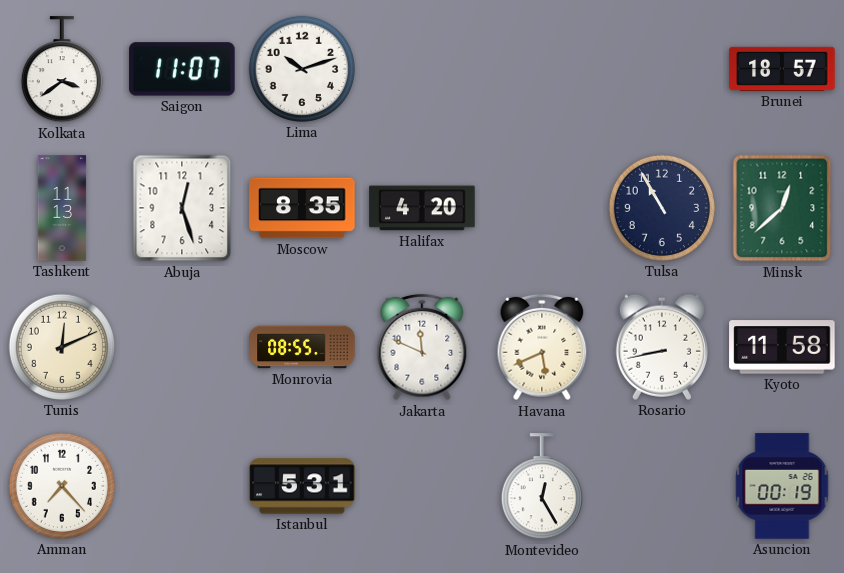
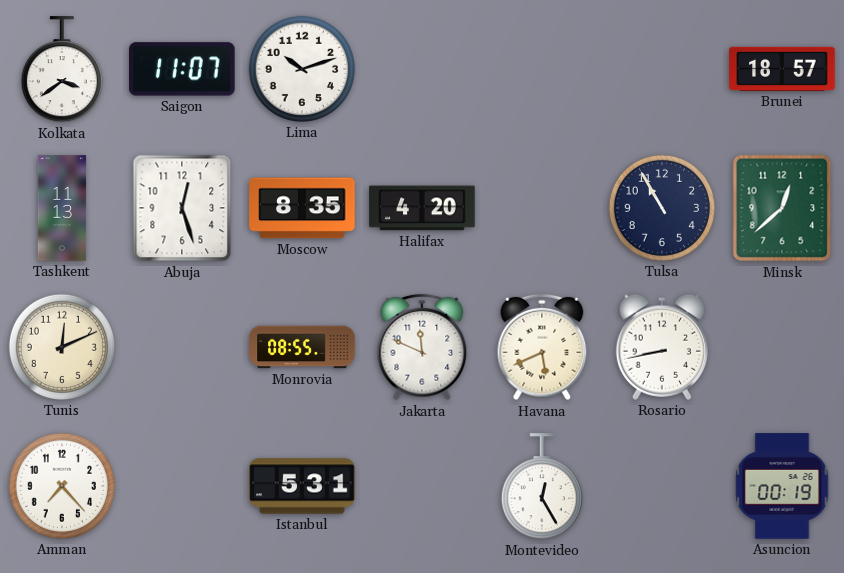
Kyoto: 11:58 -> none (782, 347)
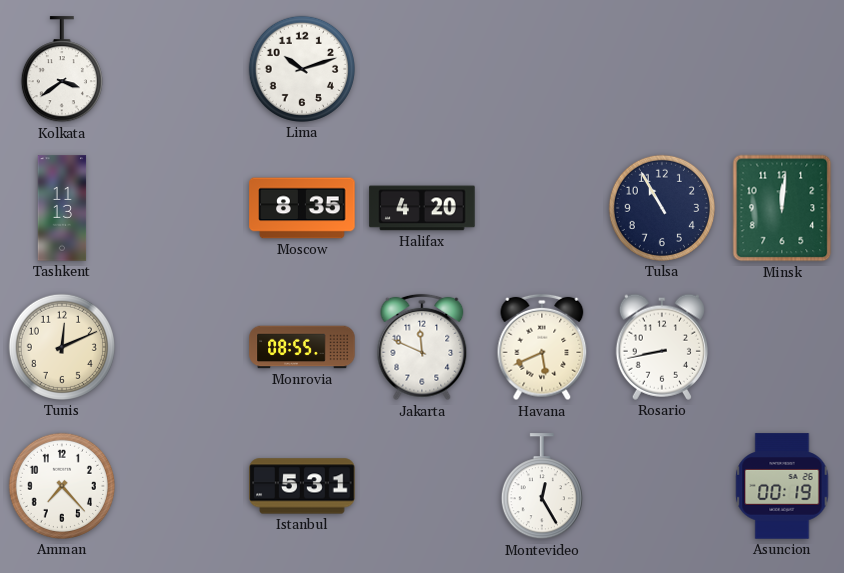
Saigon: 11:07 -> none (182, 69)
Brunei: 18:57 -> none (782, 69)
Abuja: 12:27 -> none (182, 208)
Minsk: 12:38 -> 12:01 (782, 208)
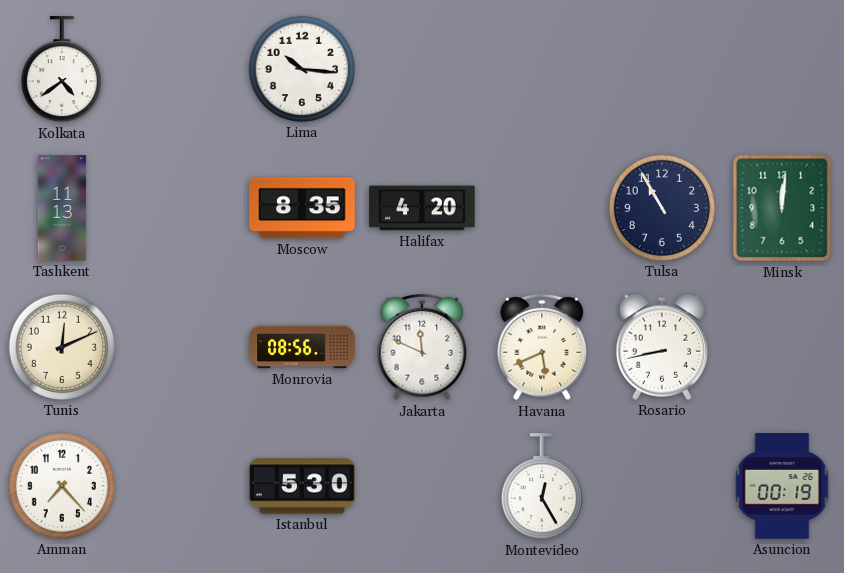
Kolkata: 3:39 -> 4:39 (62, 70)
Lima: 10:12 -> 10:16 (302, 69)
Monrovia: 08:55 -> 08:56 (302, 347)
Istanbul: 5:31 -> 5:30 (302, 486)
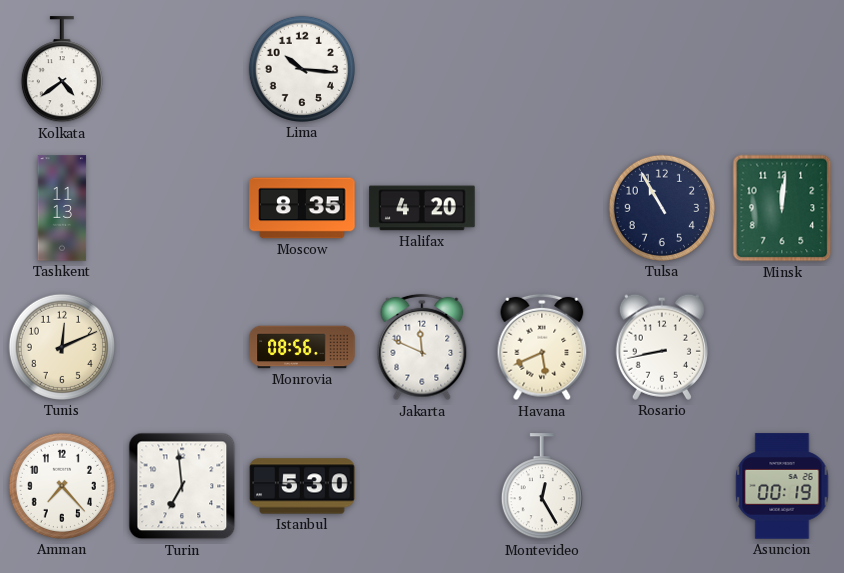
Turin: none -> 6:59 (182, 486)
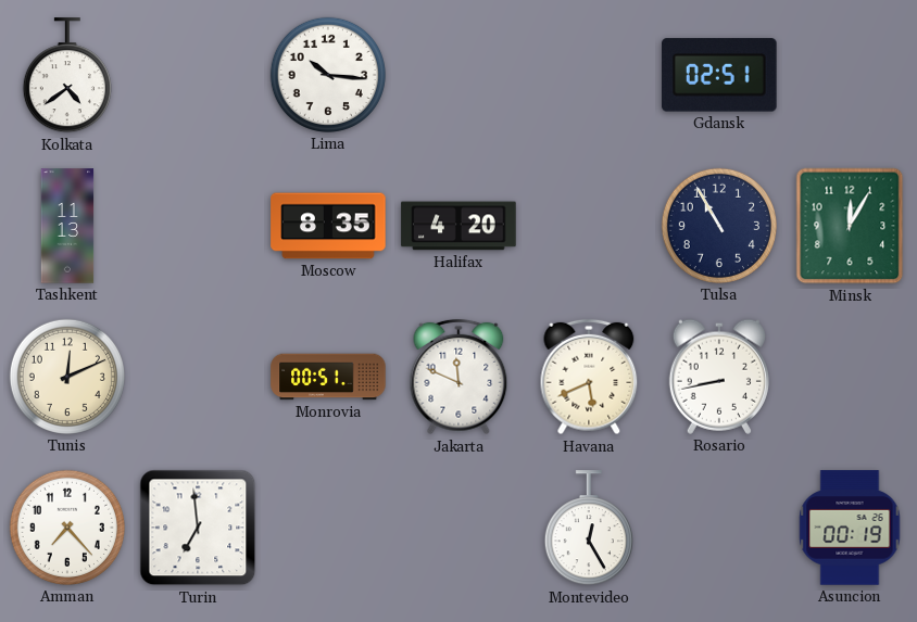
Gdansk: none -> 02:51 (719, 75)
Minsk: 12:01 -> 12:05 (850, 226)
Monrovia: 08:56 -> 00:51 (328, 377)
Istanbul: 5:30 -> none (302, 486)
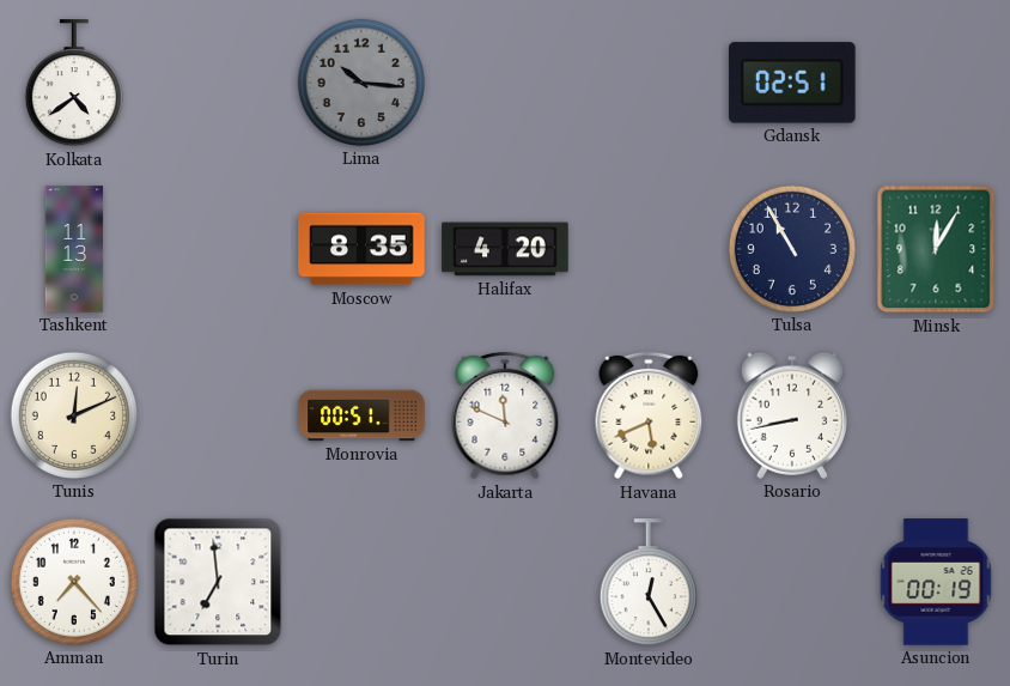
Lima dial: white -> grey (361, 83)
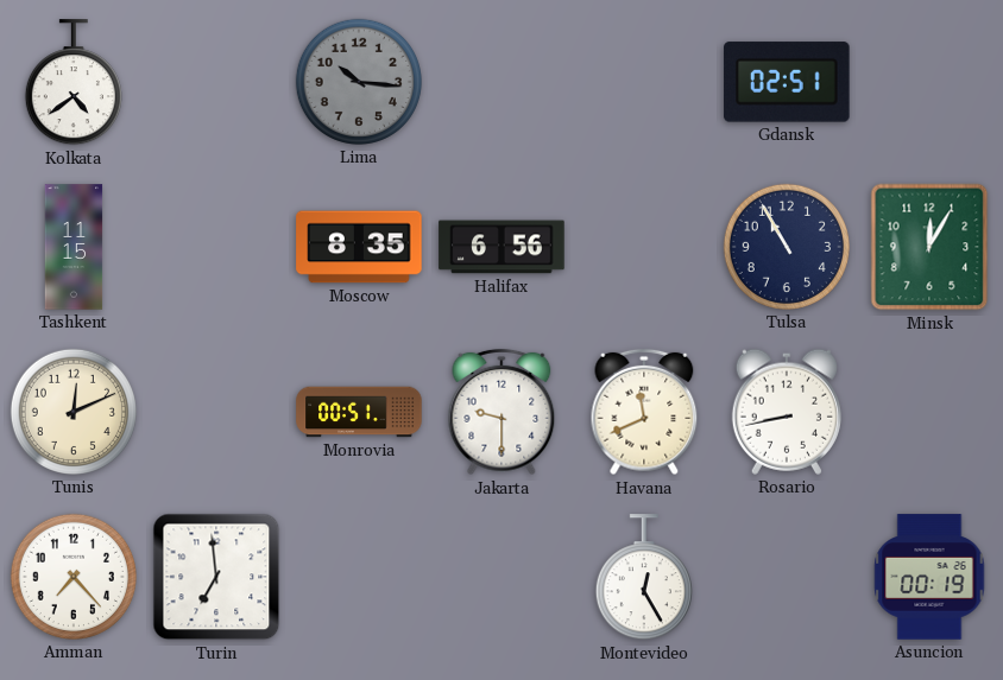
Tashkent: 11:13 -> 11:15 (74, 247)
Halifax: 4:20 -> 6:56 (501, 247)
Jakarta: 11:49 -> 9:30 (501, 412)
Havana: 5:41 -> 11:41 (644, 412)
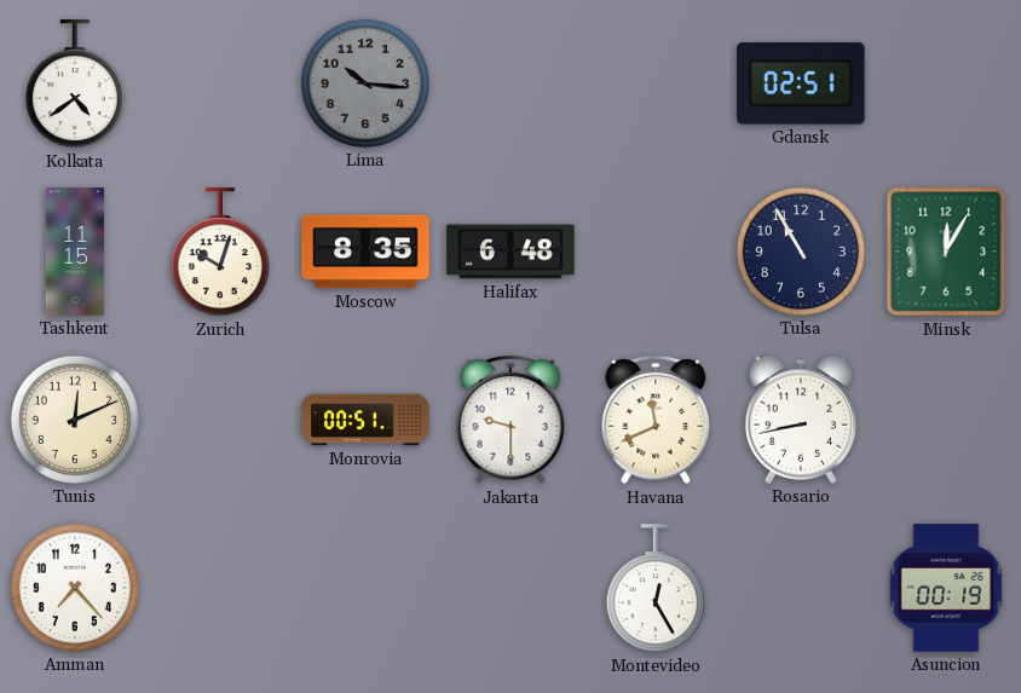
Zurich: none -> 10:03 (220, 253)
Halifax: 6:56 -> 6:48 (510, 252)
Turin: 6:59 -> none (216, 577)
